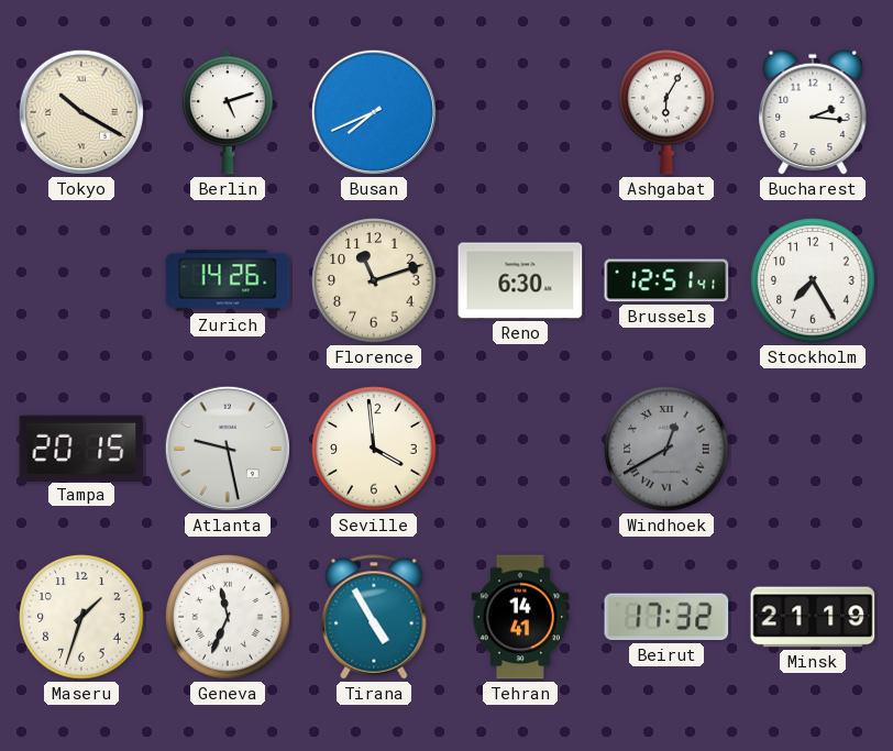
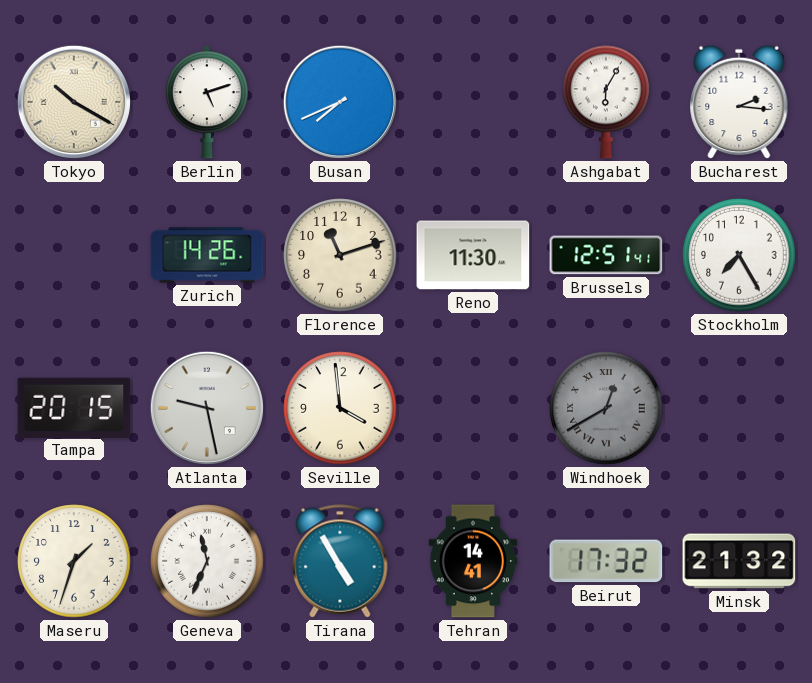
Reno: 6:30 -> 11:30 (473, 255)
Minsk: 21:19 -> 21:32 (739, 561)
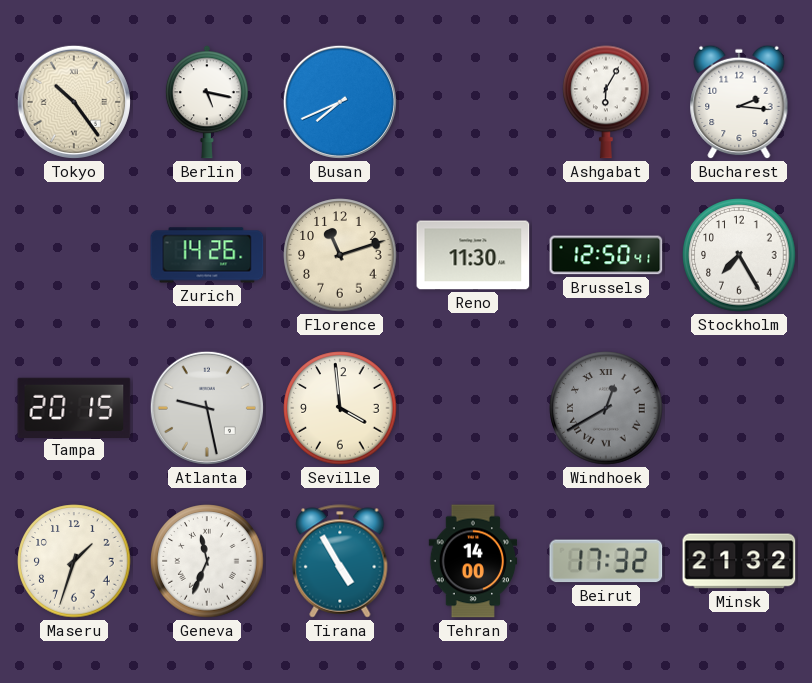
Tokyo: 10:20 -> 10:24 (74, 102)
Berlin: 5:12 -> 5:17 (207, 102)
Brussels: 12:51 -> 12:50 (606, 255)
Tehran: 14:41 -> 14:00 (473, 561)
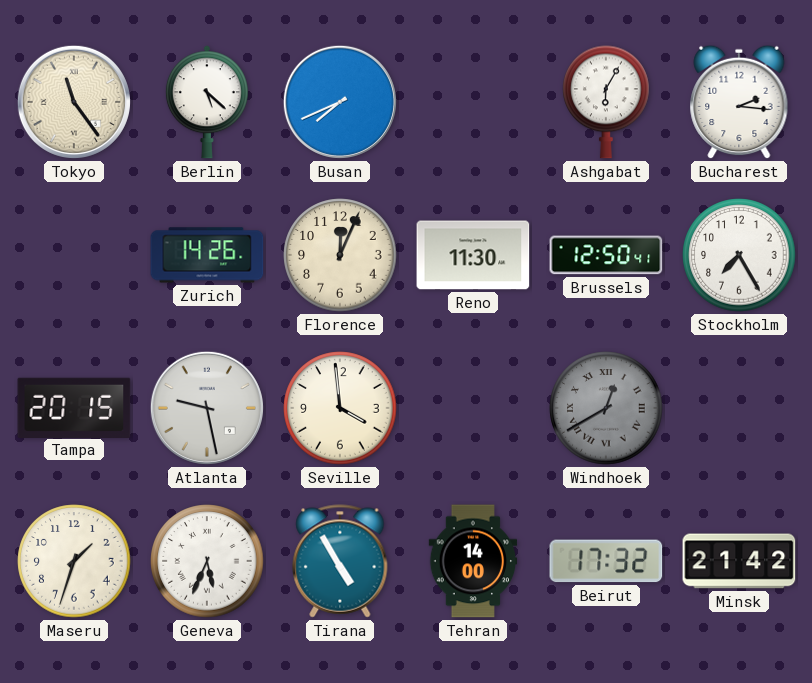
Tokyo: 10:24 -> 11:24 (74, 102)
Berlin: 5:17 -> 5:22 (207, 102)
Florence: 11:12 -> 12:04 (340, 255)
Geneva: 11:34 -> 5:34 (207, 561)
Minsk: 21:32 -> 21:42 (739, 561)
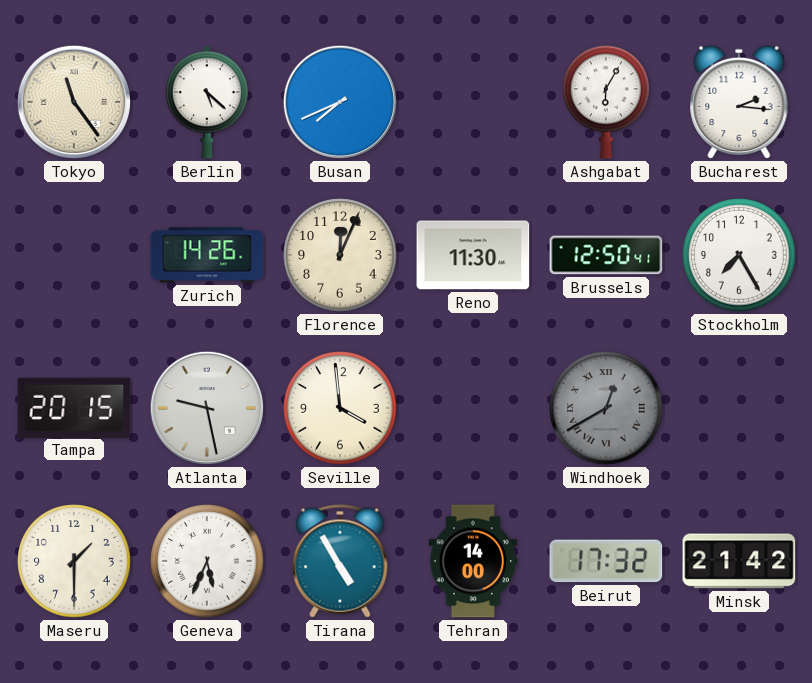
Maseru: 1:33 -> 1:30 (74, 561)
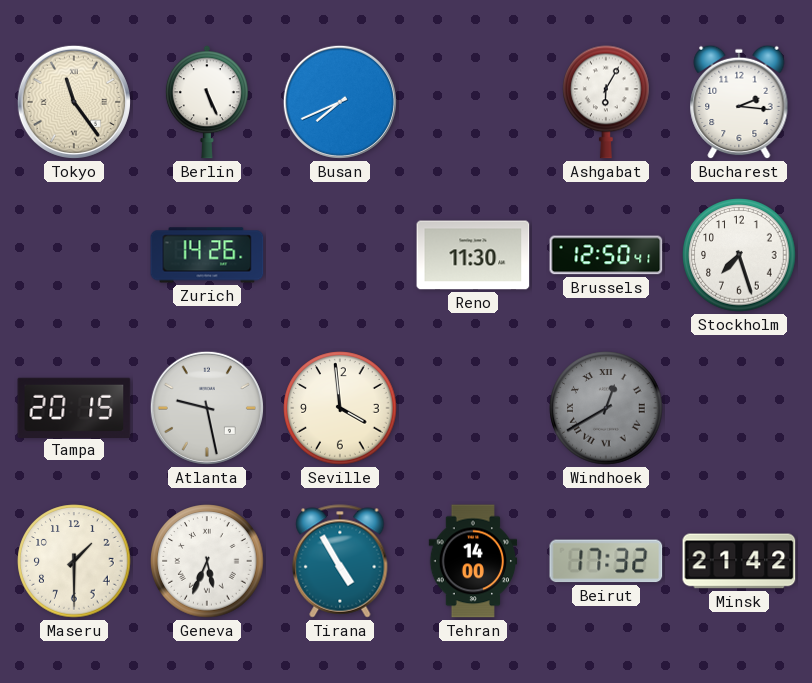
Berlin: 5:22 -> 5:26 (207, 102)
Florence: 12:04 -> none (340, 255)
Stockholm: 7:25 -> 7:27 (739, 255)
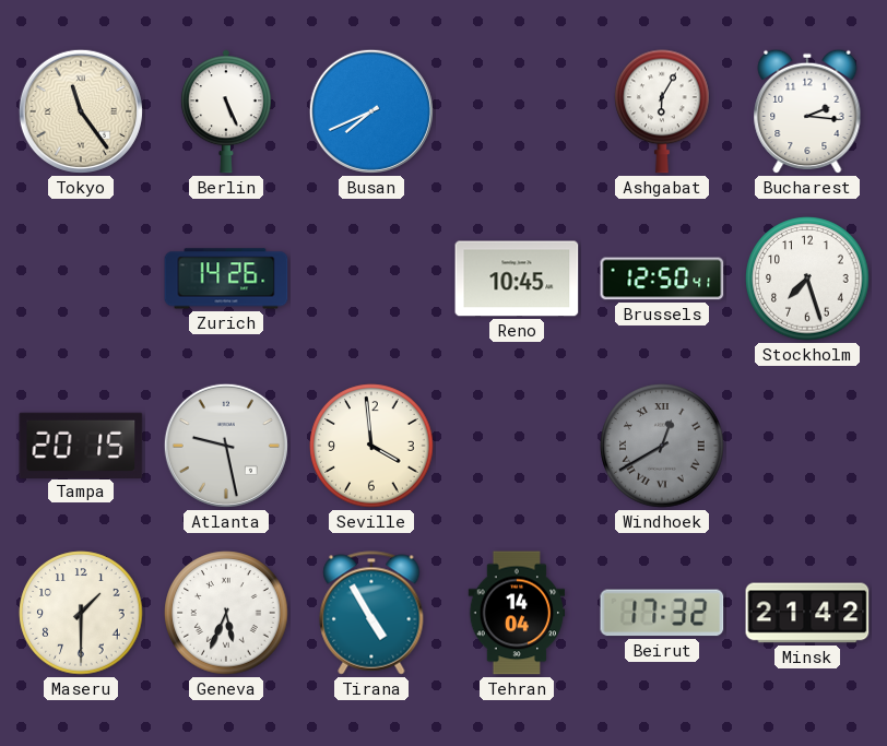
Reno: 11:30 -> 10:45 (517, 279)
Tehran: 14:00 -> 14:04 (517, 613)
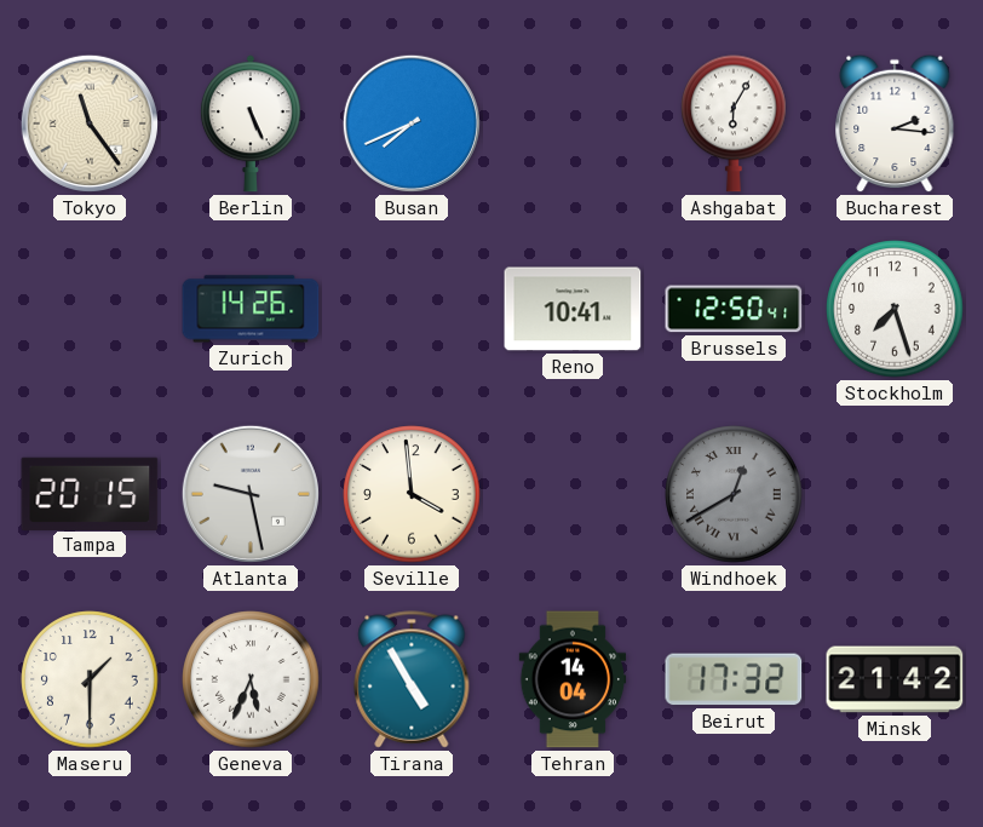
Reno: 10:45 -> 10:41 (573, 309)
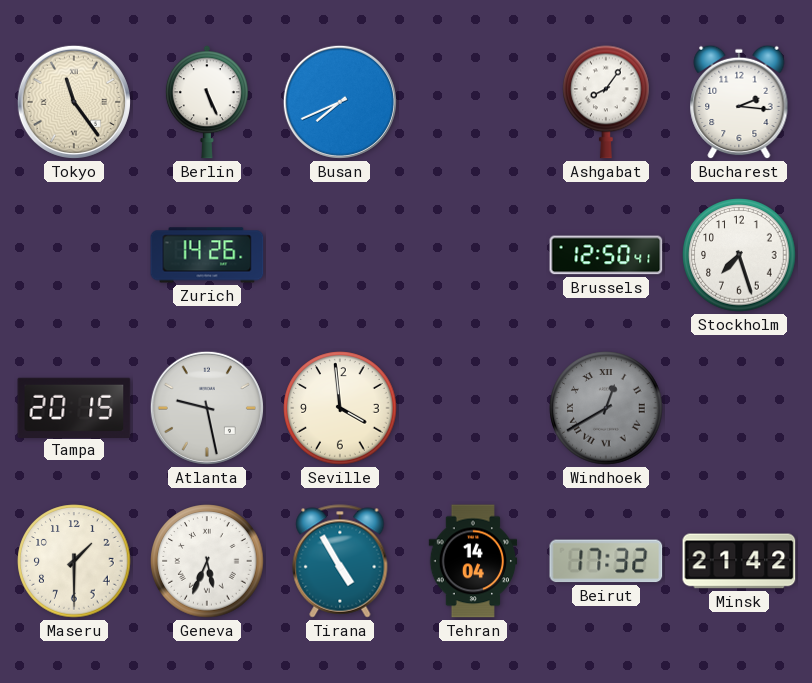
Ashgabat: 6:05 -> 8:06 (606, 102)
Reno: 10:41 -> none (573, 309)
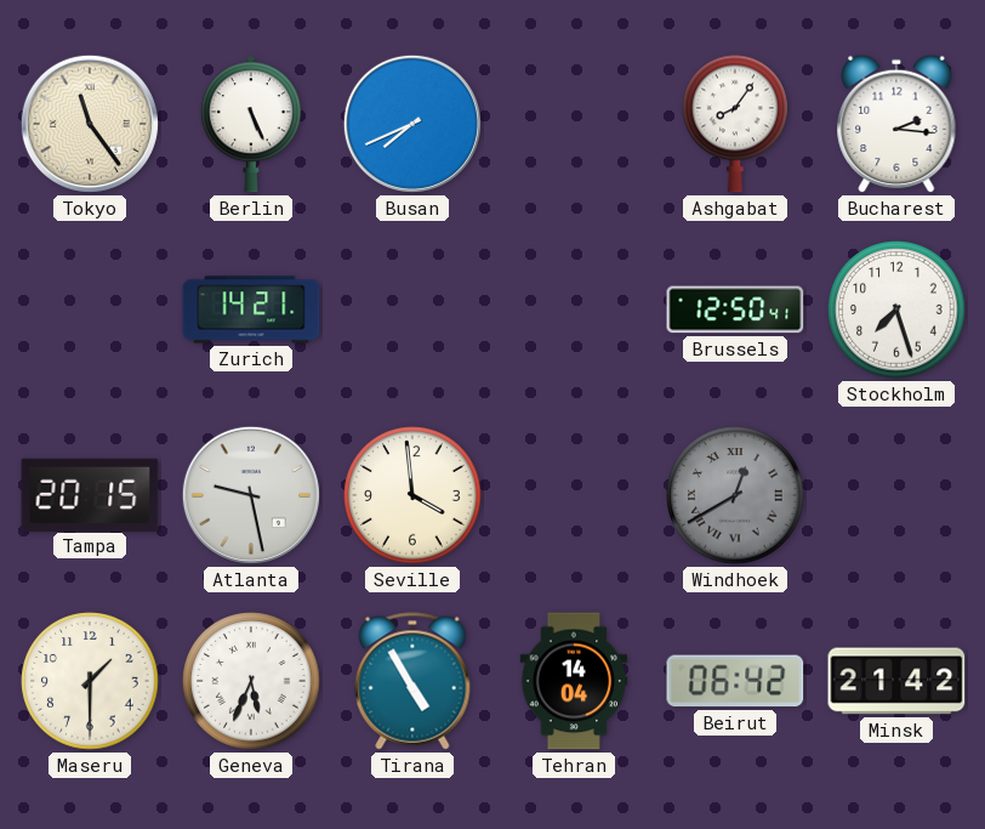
Zurich: 14:26 -> 14:21 (251, 310)
Beirut: 17:32 -> 06:42 (735, 681)
